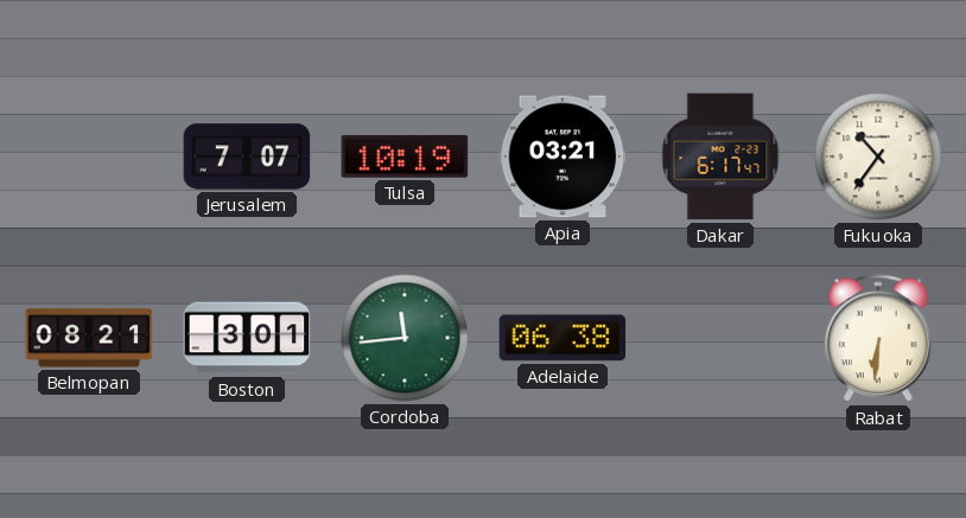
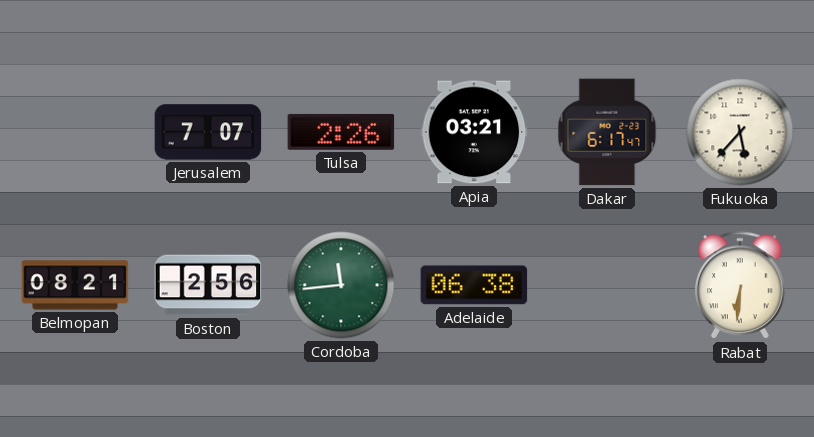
Tulsa: 10:19 -> 2:26 (341, 132)
Fukuoka: 10:36 -> 5:37 (740, 132)
Boston: 3:01 -> 2:56 (208, 285)
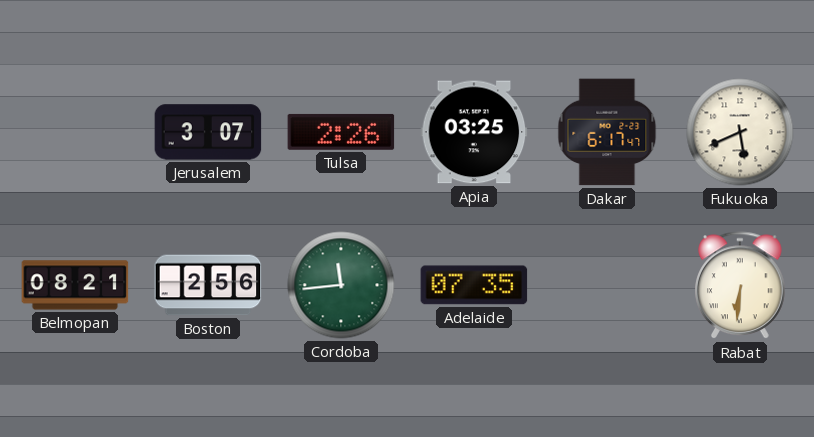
Jerusalem: 7:07 -> 3:07 (208, 132)
Apia: 03:21 -> 03:25 (474, 132)
Fukuoka: 5:37 -> 5:41 (740, 132)
Adelaide: 06:38 -> 07:35 (474, 285)
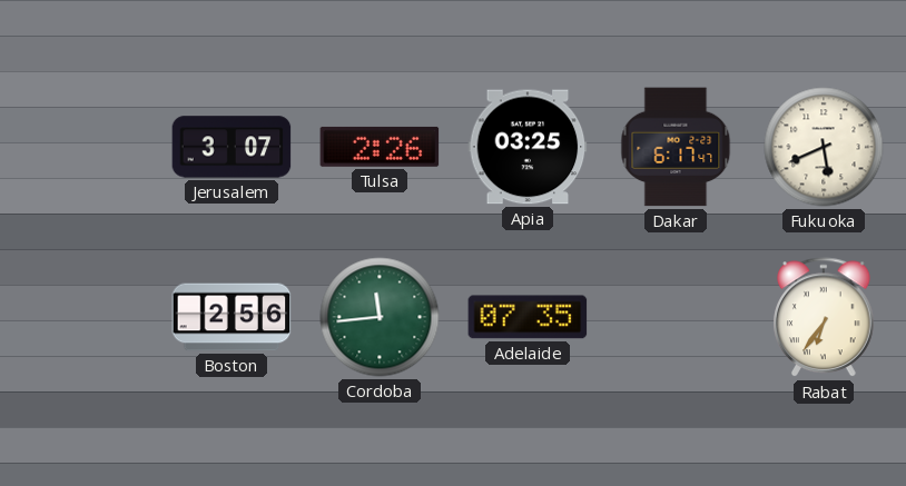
Belmopan: 08:21 -> none (75, 285)
Rabat: 6:31 -> 6:36 (825, 318)
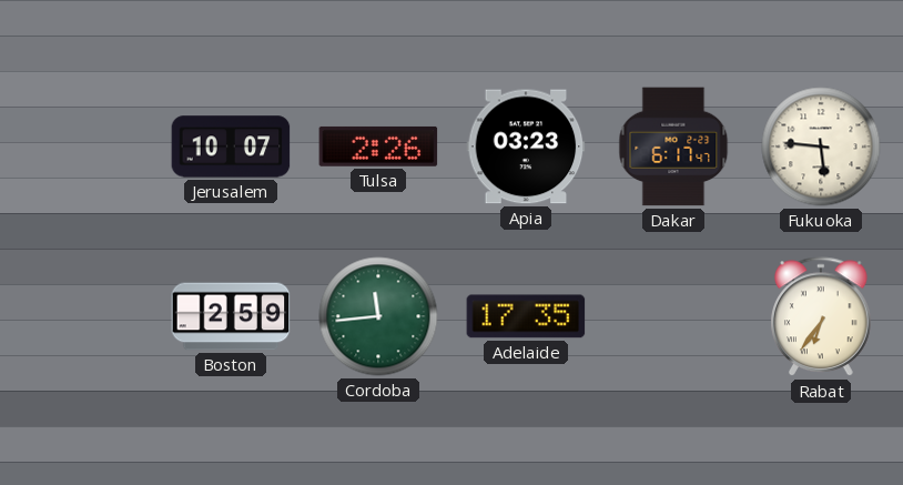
Jerusalem: 3:07 -> 10:07 (231, 146)
Apia: 03:25 -> 03:23 (526, 146)
Fukuoka: 5:41 -> 5:46 (821, 146)
Boston: 2:56 -> 2:59 (231, 316)
Adelaide: 07:35 -> 17:35 (526, 316)
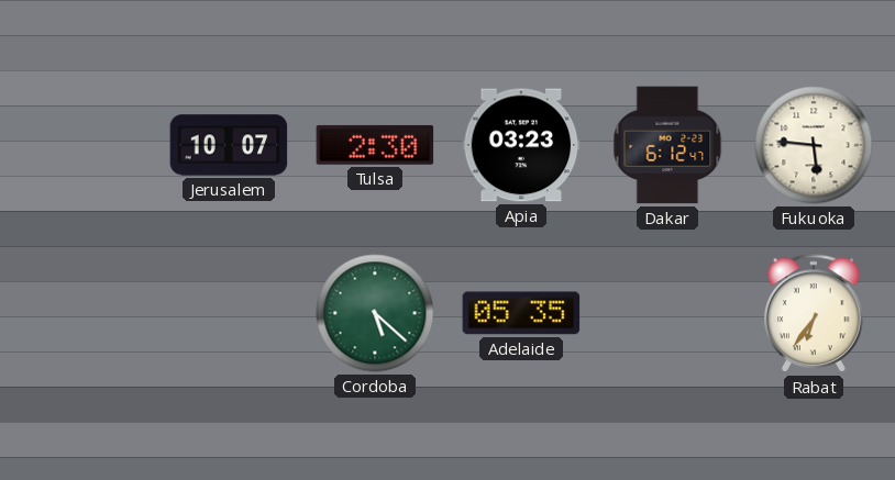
Tulsa: 2:26 -> 2:30 (375, 145)
Dakar: 6:17 -> 6:12 (667, 145)
Boston: 2:59 -> none (231, 316)
Cordoba: 11:44 -> 5:22 (375, 313)
Adelaide: 17:35 -> 05:35 (521, 313)
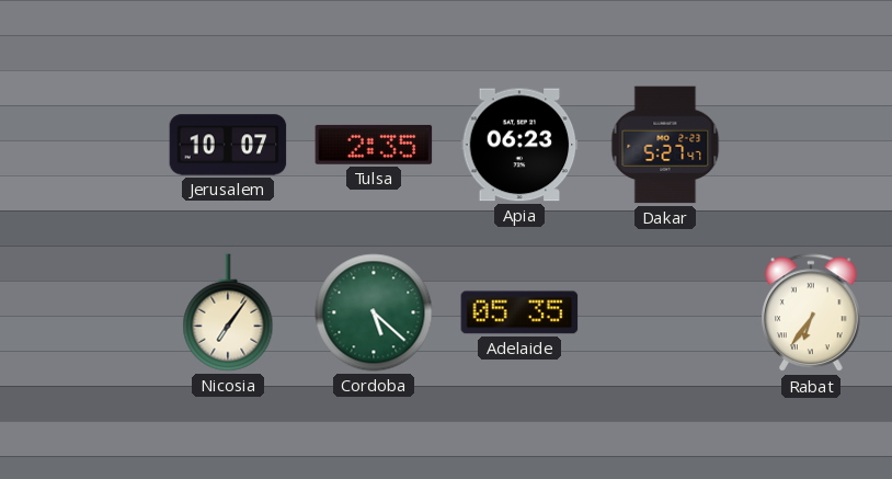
Tulsa: 2:30 -> 2:35 (374, 145)
Apia: 03:23 -> 06:23 (519, 145)
Dakar: 6:12 -> 5:27 (665, 145)
Fukuoka: 5:46 -> none (814, 145)
Nicosia: none -> 7:06 (228, 312)
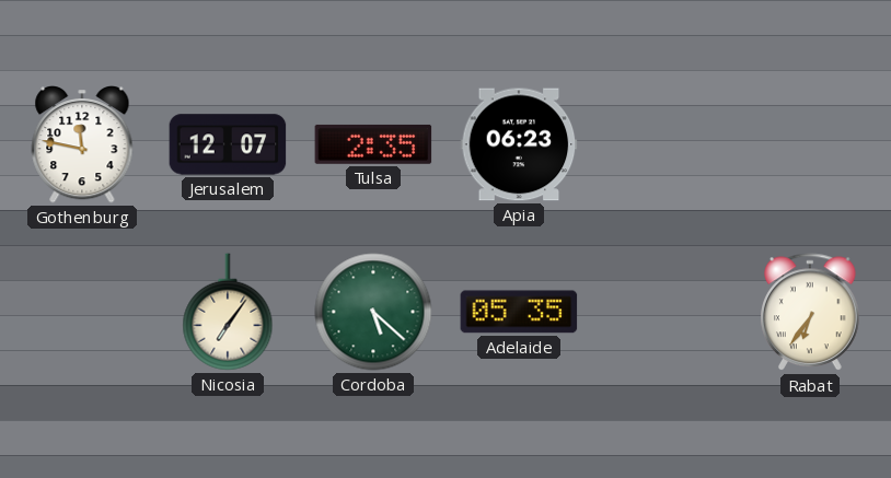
Gothenburg: none -> 11:47 (82, 145)
Jerusalem: 10:07 -> 12:07 (228, 144)
Dakar: 5:27 -> none (665, 145)
